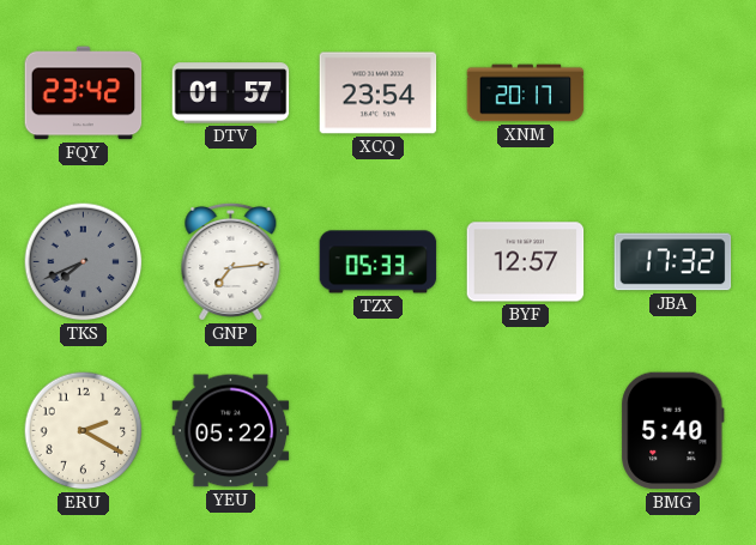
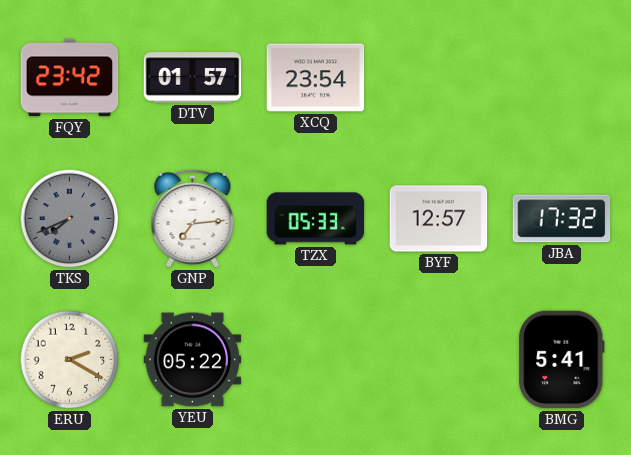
XNM: 20:17 -> none (526, 93)
BMG: 5:40 -> 5:41 (562, 360)
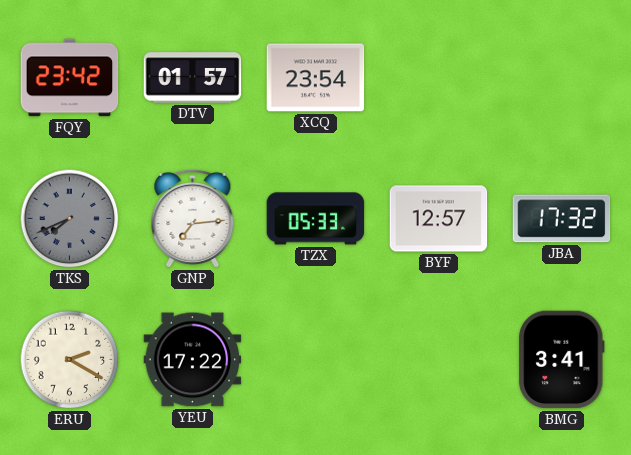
YEU: 05:22 -> 17:22 (193, 360)
BMG: 5:41 -> 3:41 (562, 360)
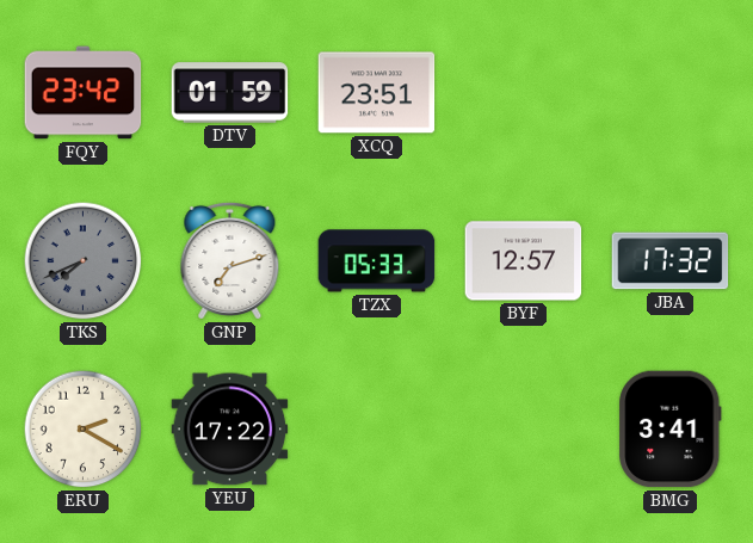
DTV: 01:57 -> 01:59 (230, 93)
XCQ: 23:54 -> 23:51 (377, 93)
GNP: 7:14 -> 7:12 (230, 260)
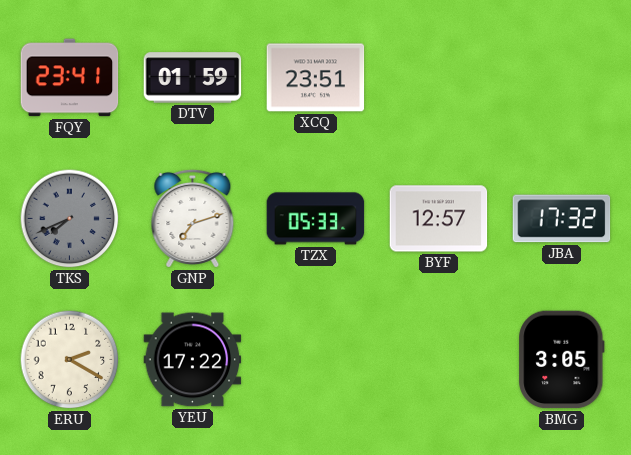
FQY: 23:42 -> 23:41 (70, 78)
BMG: 3:41 -> 3:05 (562, 360)
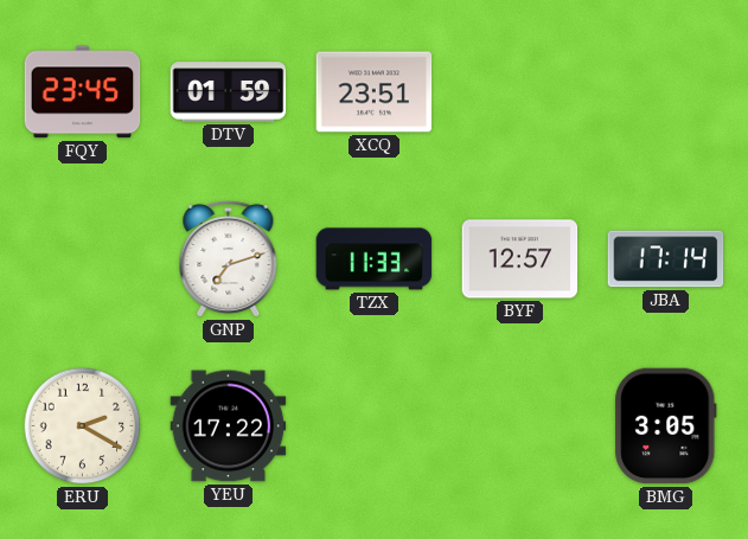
FQY: 23:41 -> 23:45 (83, 92)
TKS: 7:41 -> none (70, 219)
TZX: 05:33 -> 11:33 (375, 259)
JBA: 17:32 -> 17:14 (666, 259)
